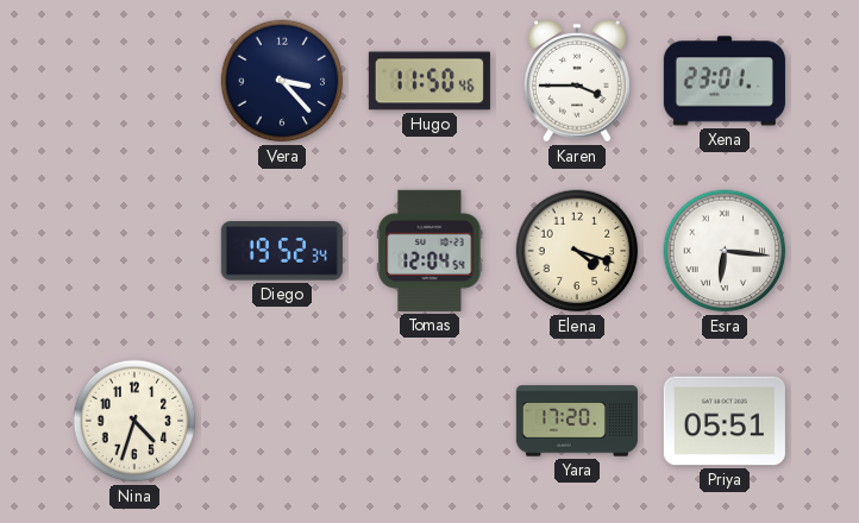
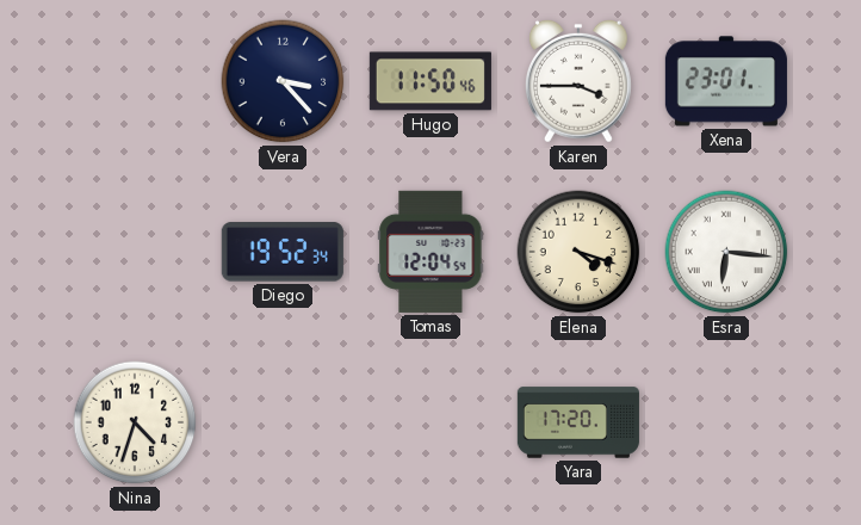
Priya: 05:51 -> none (725, 421)
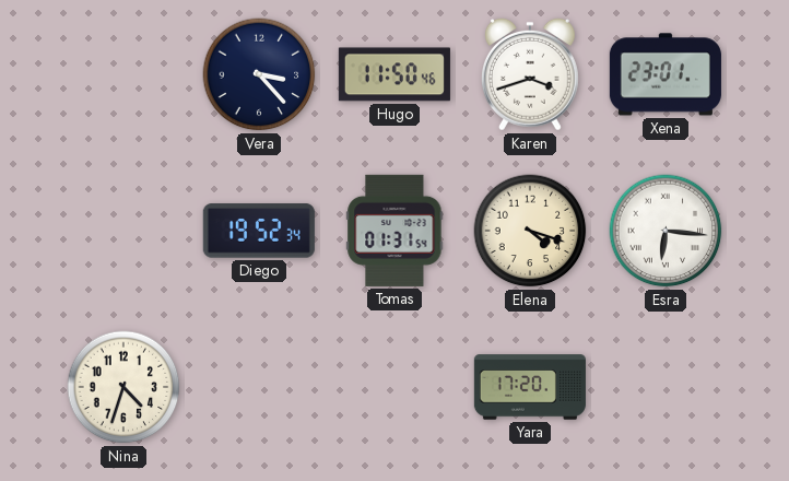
Karen: 3:45 -> 3:42 (530, 74)
Tomas: 12:04 -> 01:31 (394, 231)
